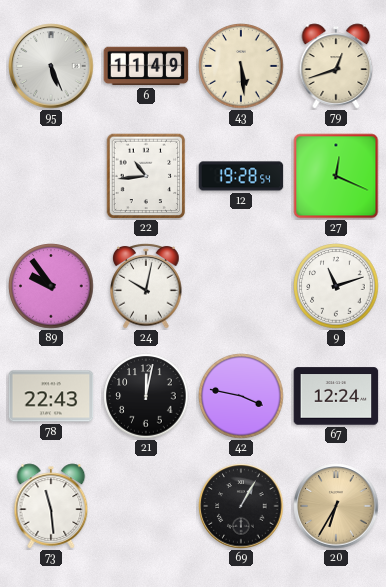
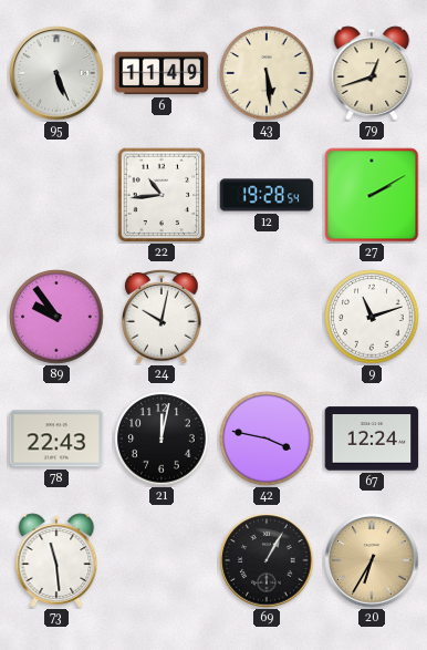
27: 12:19 -> 2:10 (372, 195)
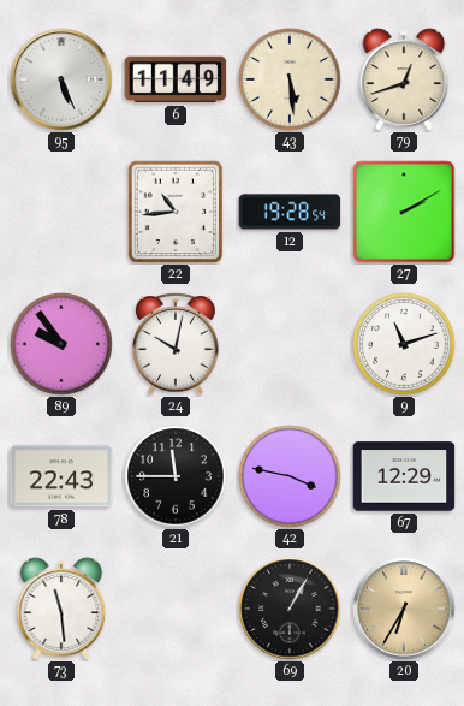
21: 12:02 -> 11:45 (176, 476)
67: 12:24 -> 12:29 (404, 476)
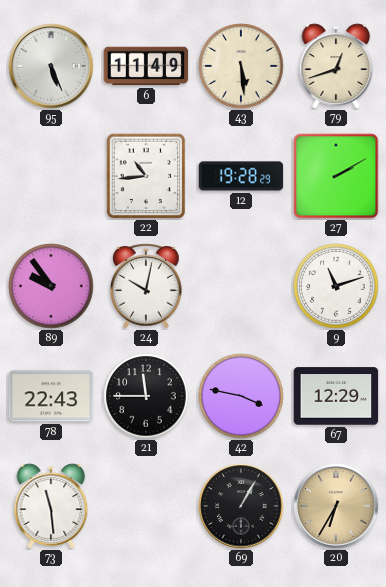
12: 19:28:54 -> 19:28:29 (241, 176)
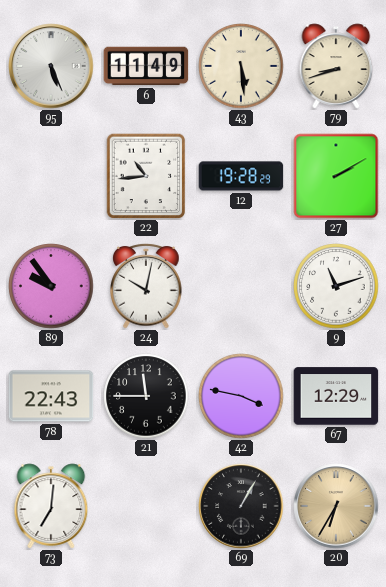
79: 12:42 -> 8:42 (336, 66)
73: 11:29 -> 7:01 (51, 506)
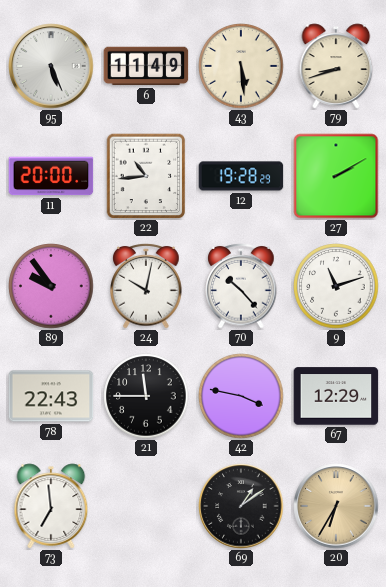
11: none -> 20:00 (51, 176)
70: none -> 10:23 (241, 286)
73: 7:01 -> 6:59 (51, 506)
69: 1:05 -> 1:09 (241, 506)
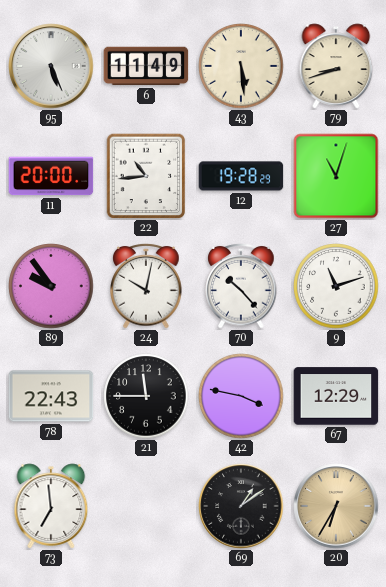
27: 2:10 -> 11:03 (336, 176)
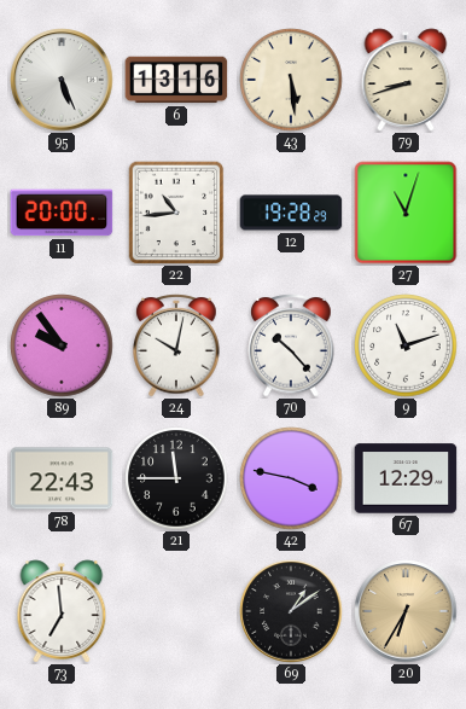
6: 11:49 -> 13:16 (176, 80)
